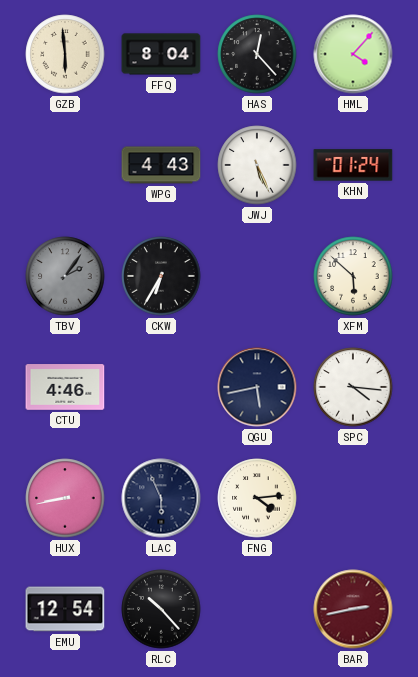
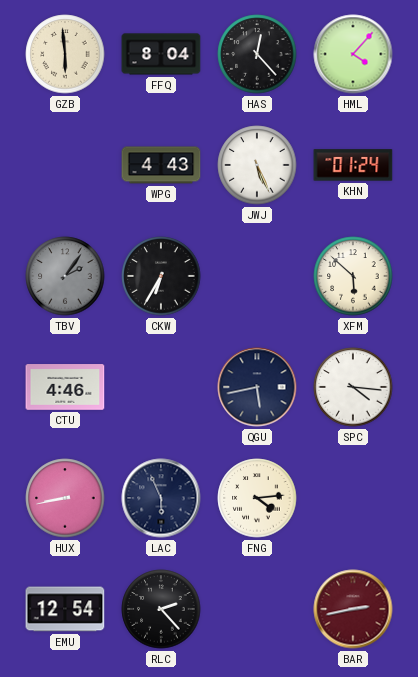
RLC: 10:23 -> 2:23 (161, 609)
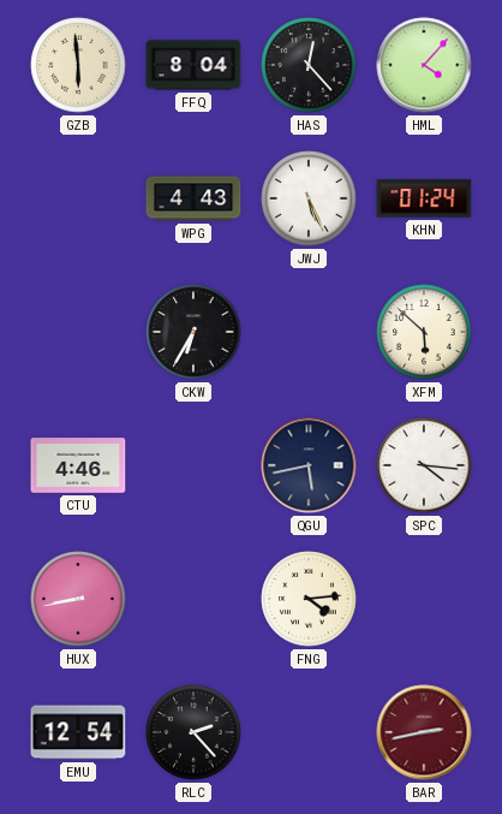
TBV: 2:06 -> none (65, 276)
LAC: 5:56 -> none (161, 498)
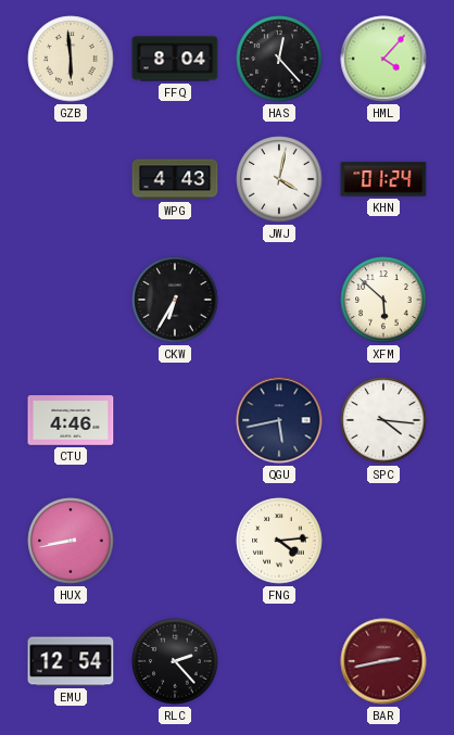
JWJ: 5:26 -> 4:02 (279, 179)
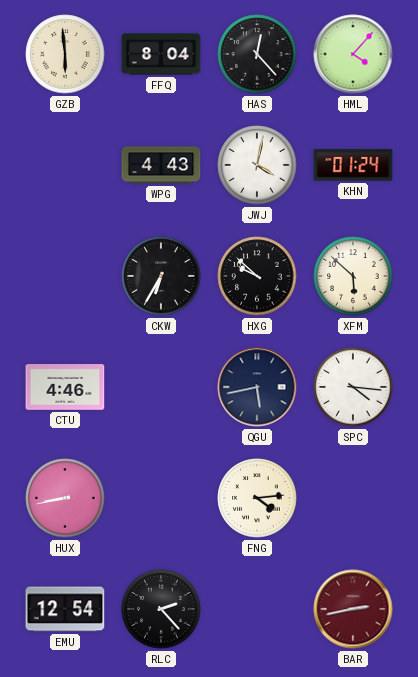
HXG: none -> 9:52 (257, 276)
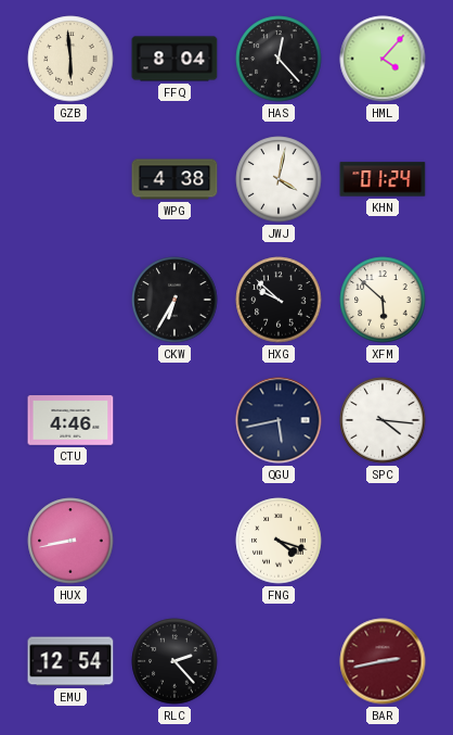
WPG: 4:43 -> 4:38 (174, 179)
FNG: 4:14 -> 4:18 (279, 541)
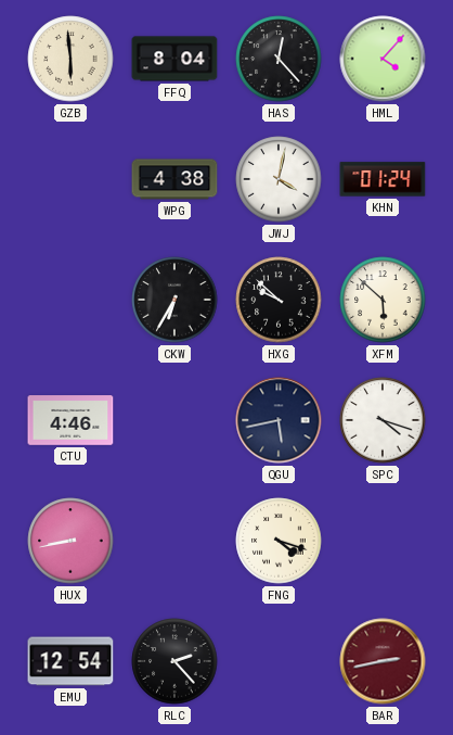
SPC: 4:16 -> 4:18 (383, 420)
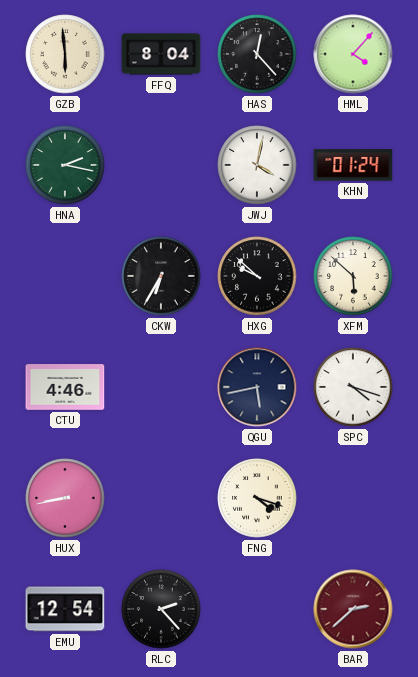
HNA: none -> 2:17 (65, 165)
WPG: 4:38 -> none (174, 179)
BAR: 2:43 -> 2:38 (353, 609)
